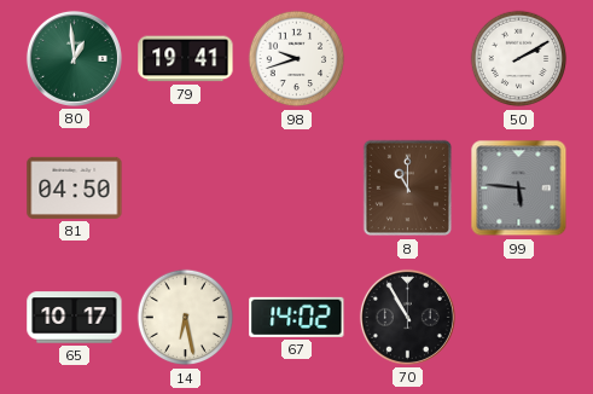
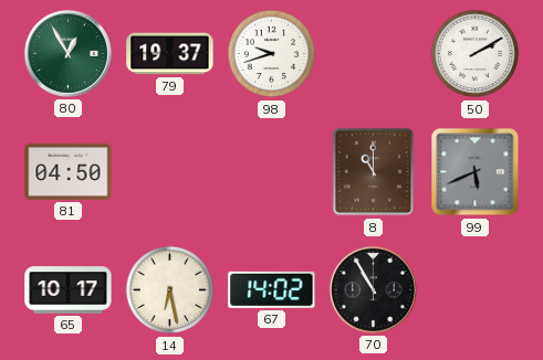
80: 12:59 -> 12:55 (67, 53)
79: 19:41 -> 19:37 (170, 54)
99: 5:46 -> 5:41 (476, 172)
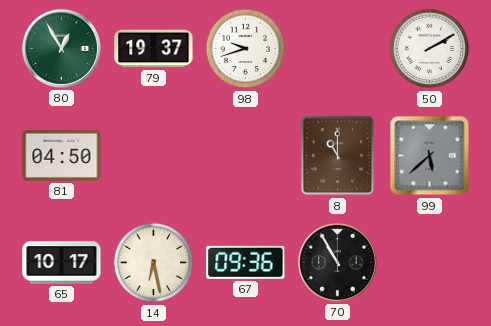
99: 5:41 -> 5:38 (430, 156)
67: 14:02 -> 09:36 (246, 262)
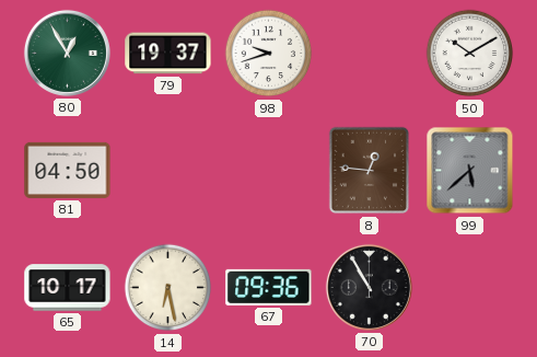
50: 2:10 -> 10:10 (470, 54)
8: 11:00 -> 12:46 (370, 171)
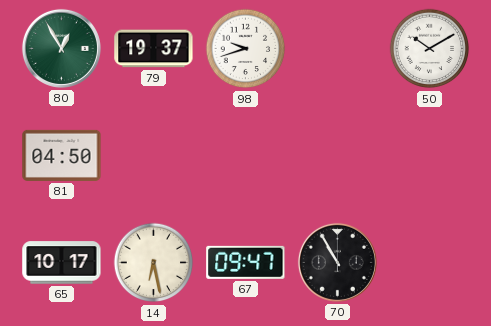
8: 12:46 -> none (370, 171)
99: 5:38 -> none (470, 171)
67: 09:36 -> 09:47 (246, 262)
